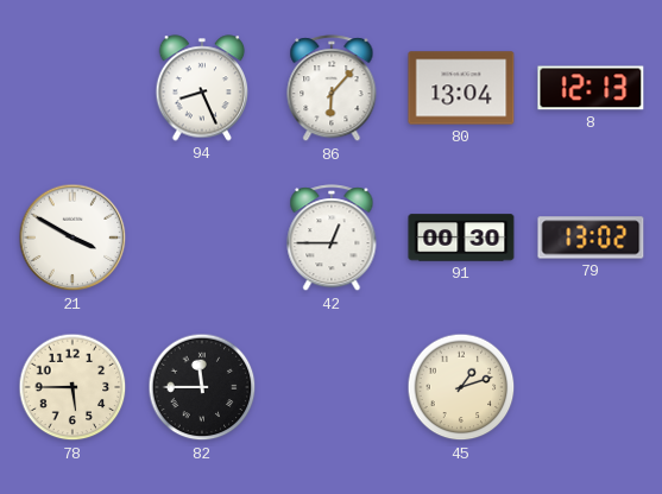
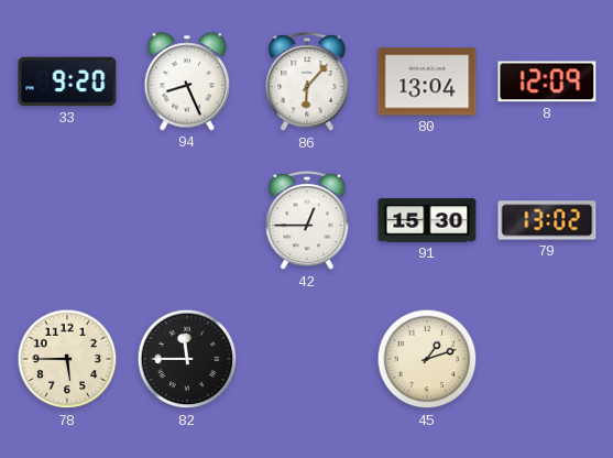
33: none -> 9:20 (67, 81)
8: 12:13 -> 12:09 (547, 81)
21: 3:50 -> none (72, 237)
91: 00:30 -> 15:30 (427, 220)
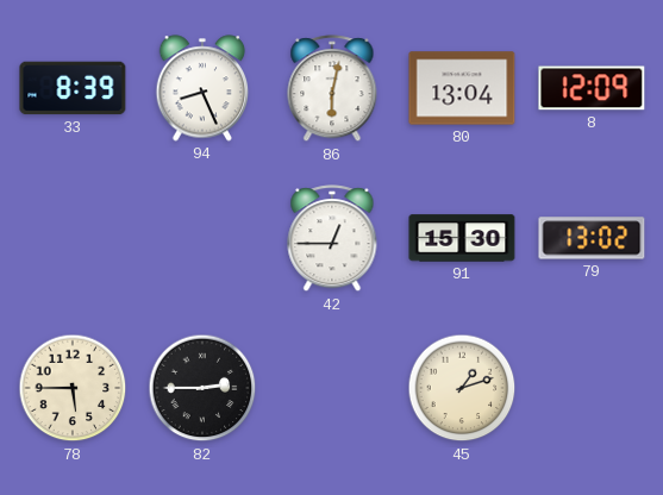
33: 9:20 -> 8:39 (73, 88)
86: 6:07 -> 6:02 (332, 89)
82: 11:45 -> 2:45 (202, 388)
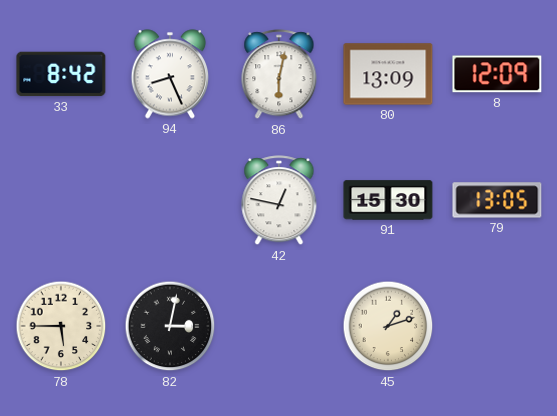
33: 8:39 -> 8:42 (61, 74)
80: 13:04 -> 13:09 (388, 74)
42: 12:45 -> 12:47 (279, 201)
79: 13:02 -> 13:05 (497, 200)
82: 2:45 -> 3:02 (170, 326)
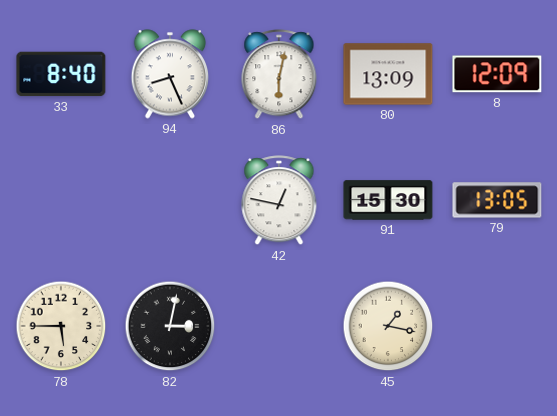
33: 8:42 -> 8:40 (61, 74)
45: 1:12 -> 1:17 (388, 326)
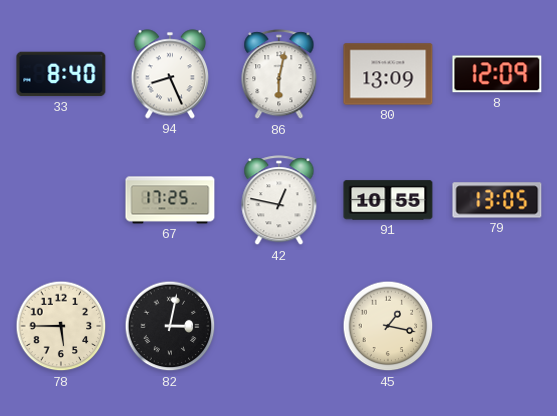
67: none -> 17:25 (170, 200)
91: 15:30 -> 10:55 (388, 200)
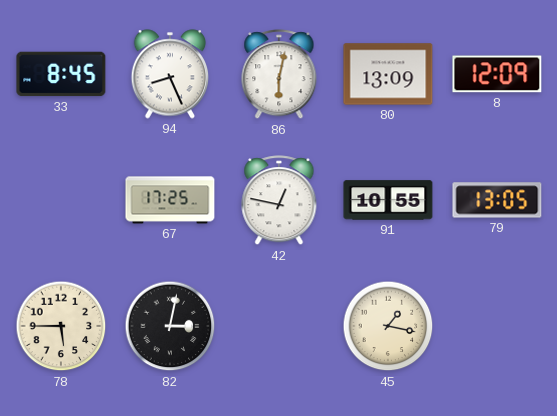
33: 8:40 -> 8:45 (61, 74)
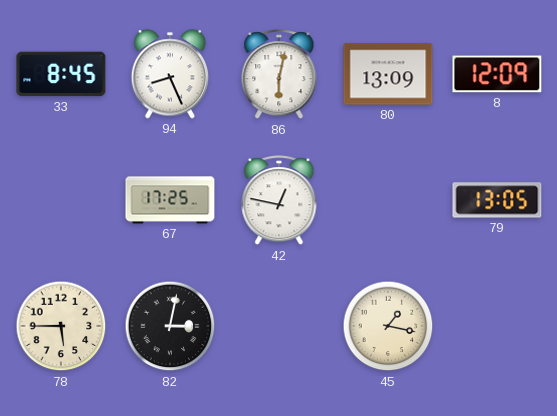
91: 10:55 -> none (388, 200)
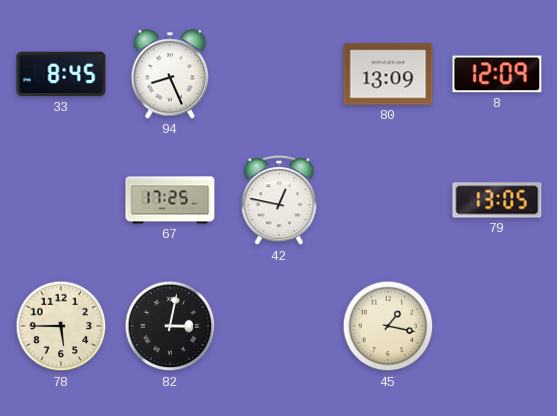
86: 6:02 -> none (279, 75)
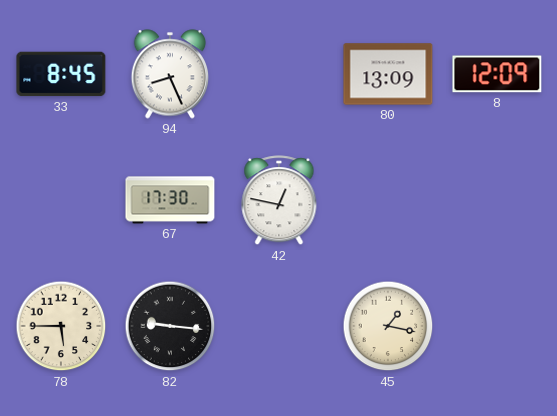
67: 17:25 -> 17:30 (170, 200)
79: 13:05 -> none (497, 200)
82: 3:02 -> 9:16 (170, 326)
